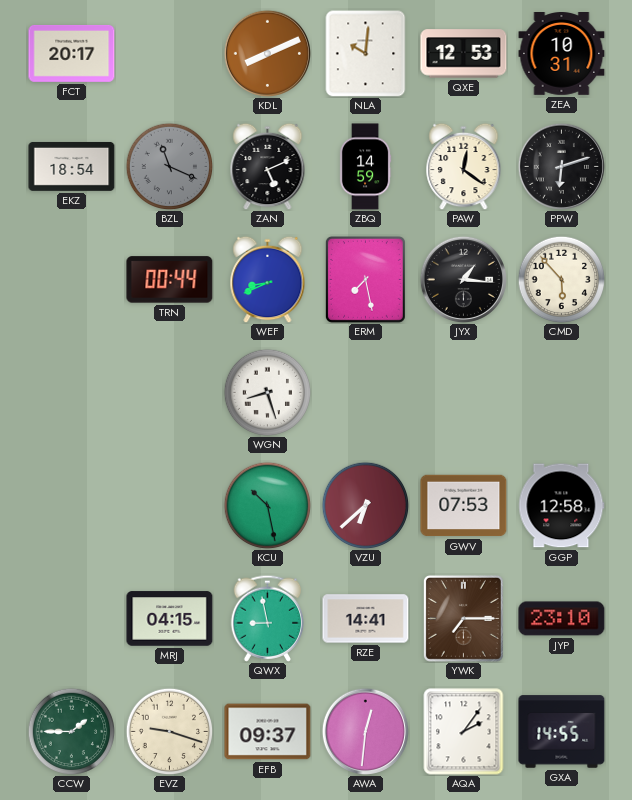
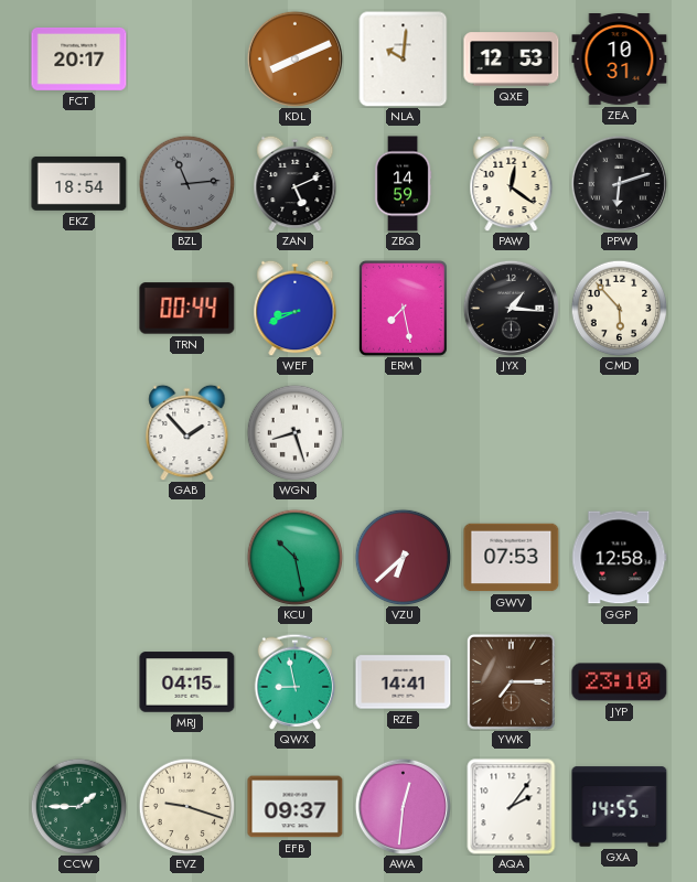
BZL: 11:19 -> 11:14 (186, 183)
GAB: none -> 1:53 (187, 432)
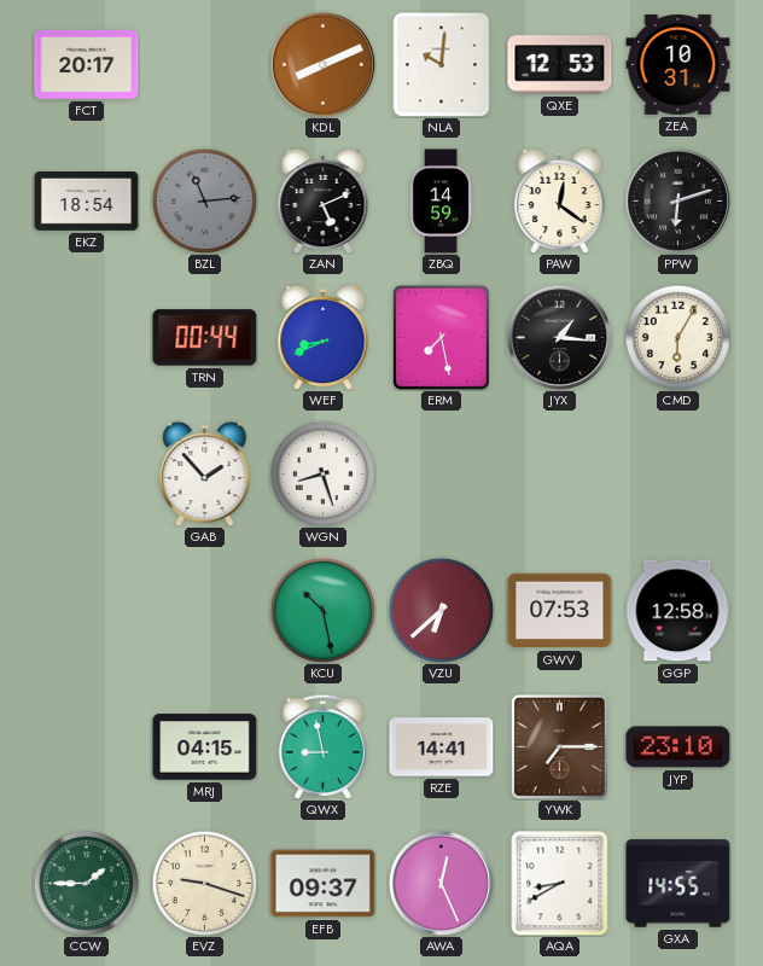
CMD: 5:53 -> 6:05 (677, 337)
AWA: 12:31 -> 12:26 (441, 883)
AQA: 2:06 -> 8:40 (560, 884)
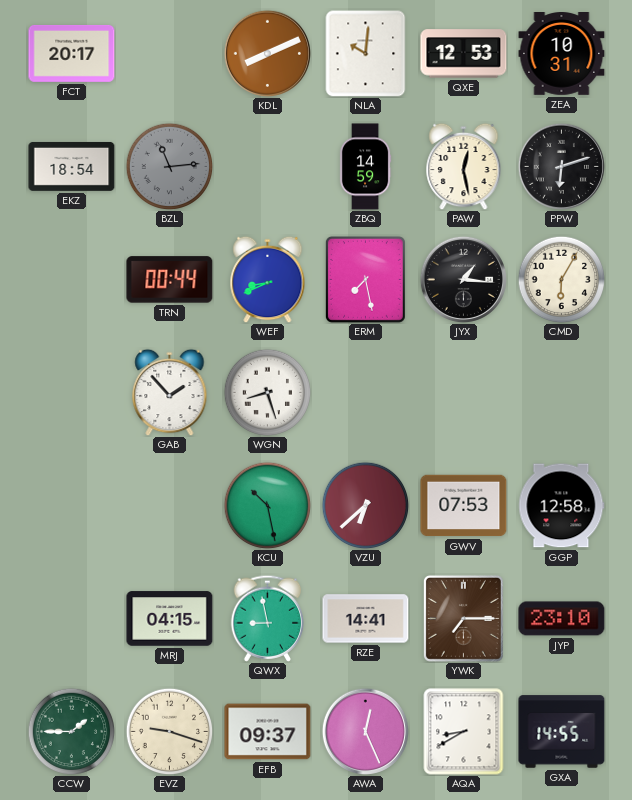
ZAN: 5:11 -> none (324, 200)
PAW: 12:21 -> 12:28 (464, 166)
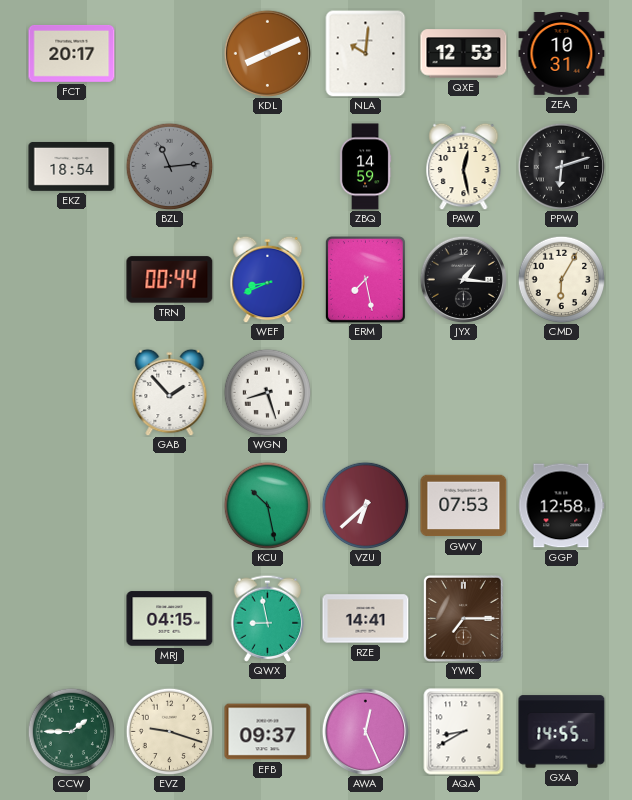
JYP: 23:10 -> none (562, 619)
